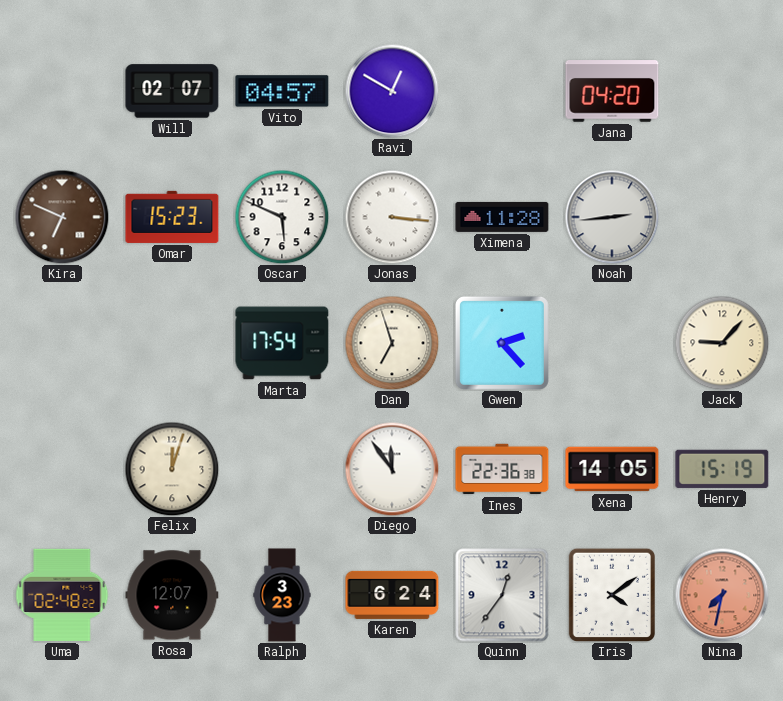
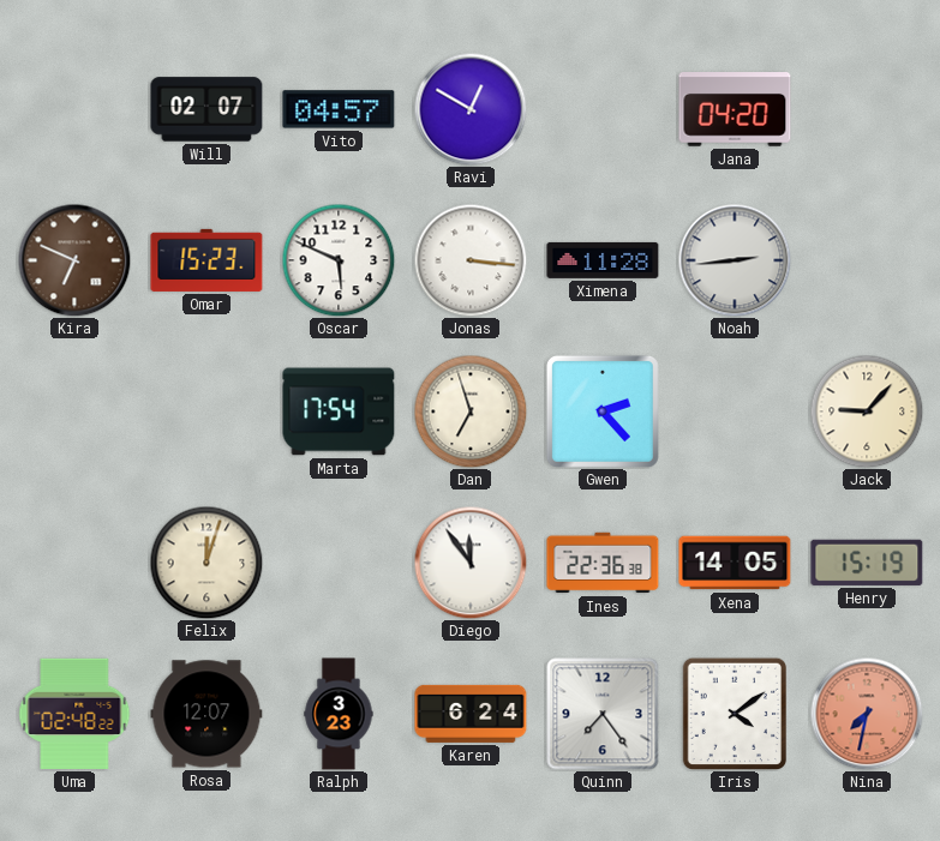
Quinn: 12:36 -> 7:24 (603, 714)
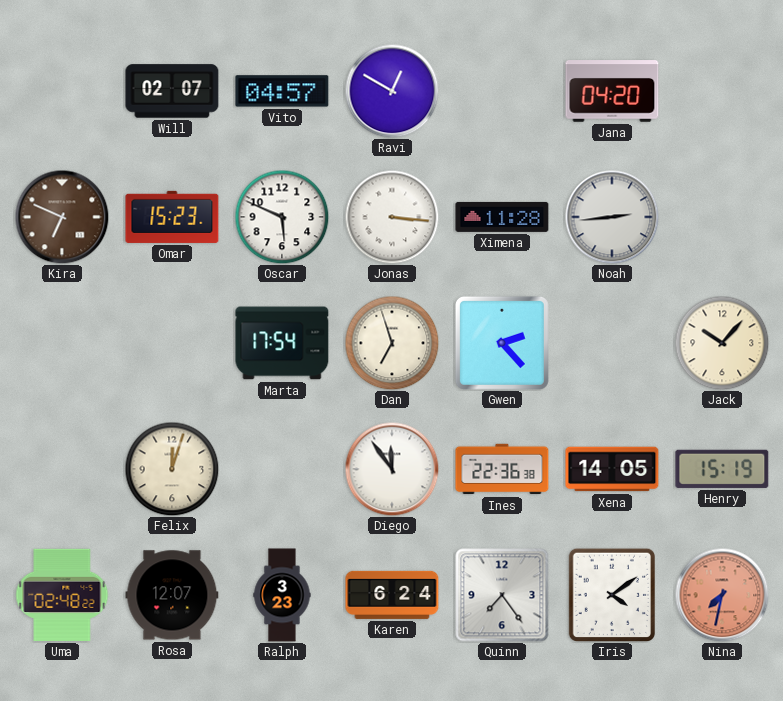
Jack: 9:07 -> 10:07 (722, 343)
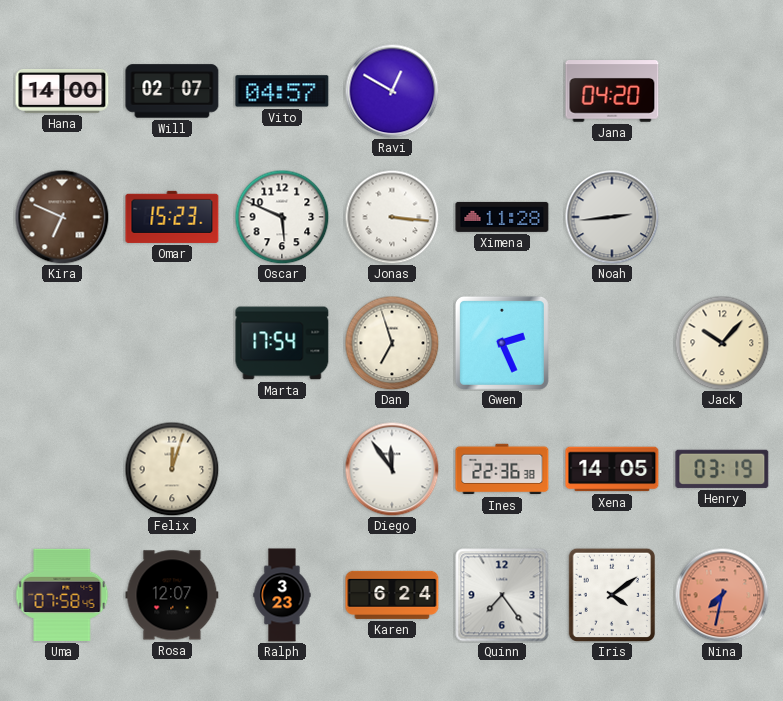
Hana: none -> 14:00 (62, 91)
Gwen: 2:23 -> 2:26 (502, 343)
Henry: 15:19 -> 03:19 (722, 469)
Uma: 02:48 -> 07:58 (62, 595)
